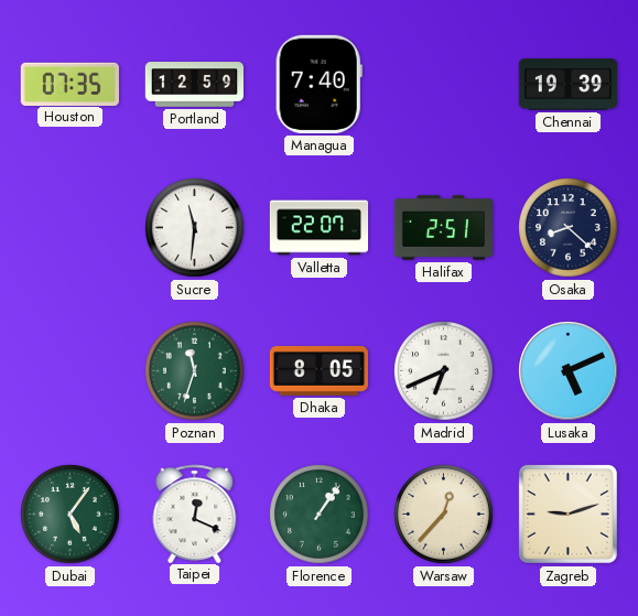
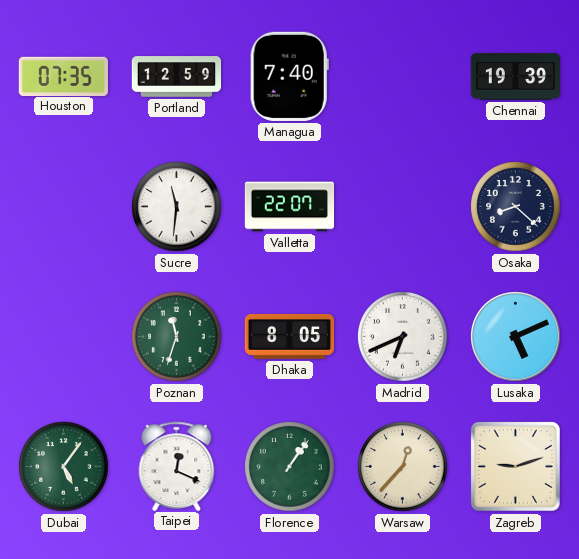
Halifax: 2:51 -> none (443, 228)
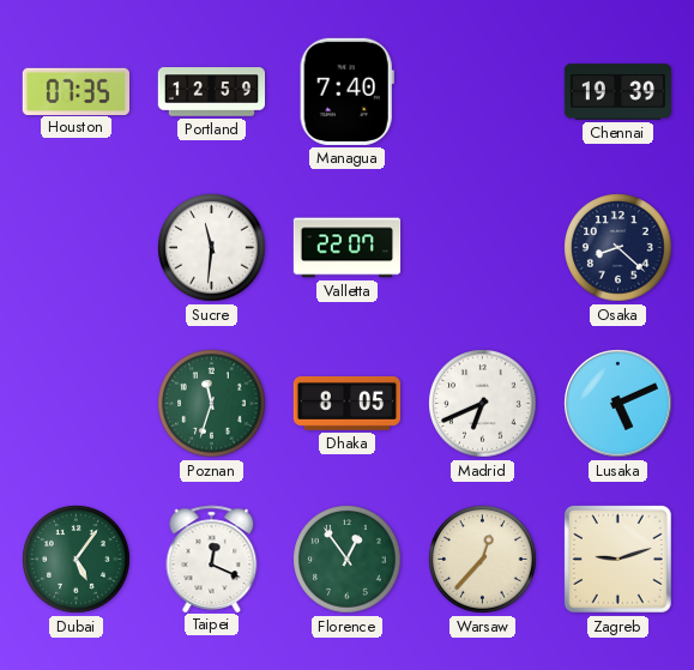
Florence: 1:06 -> 12:54 (348, 560)
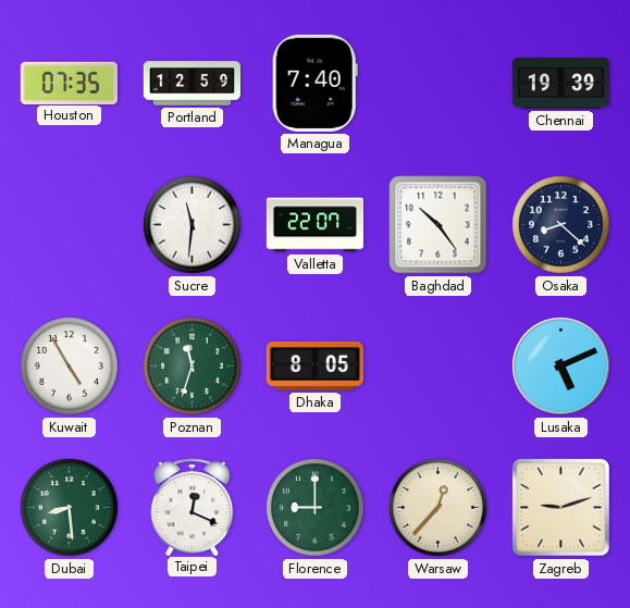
Baghdad: none -> 10:24 (438, 225)
Kuwait: none -> 4:55 (70, 367)
Madrid: 6:41 -> none (483, 404)
Dubai: 5:06 -> 8:29 (70, 508)
Florence: 12:54 -> 9:00 (316, 508)
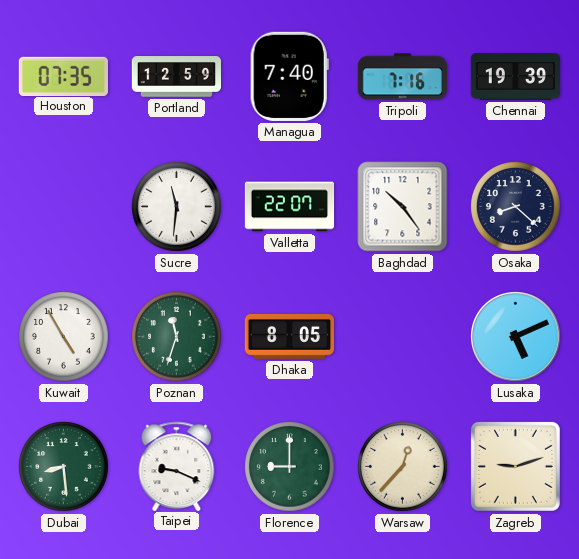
Tripoli: none -> 7:16 (402, 77)
Taipei: 12:19 -> 9:19 (177, 466)
